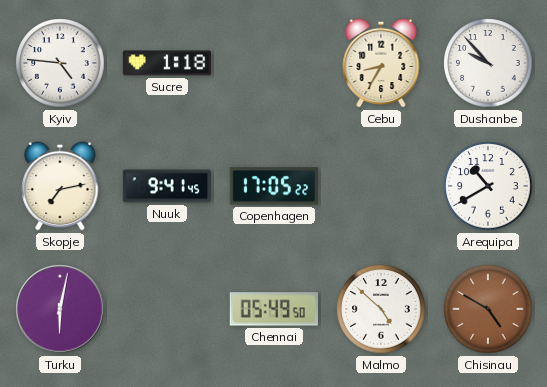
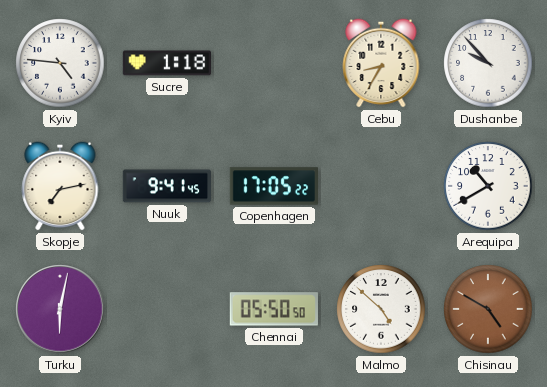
Chennai: 05:49 -> 05:50 (274, 309)
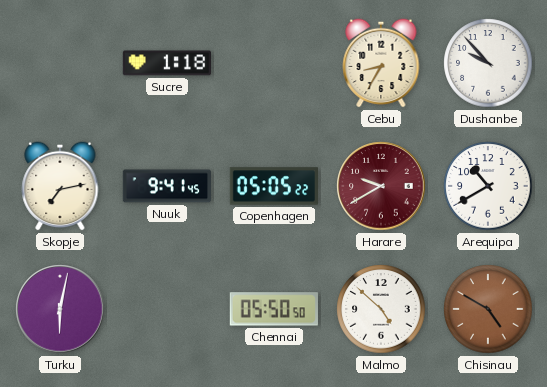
Kyiv: 4:46 -> none (60, 63)
Copenhagen: 17:05 -> 05:05 (273, 186)
Harare: none -> 9:40 (381, 186)
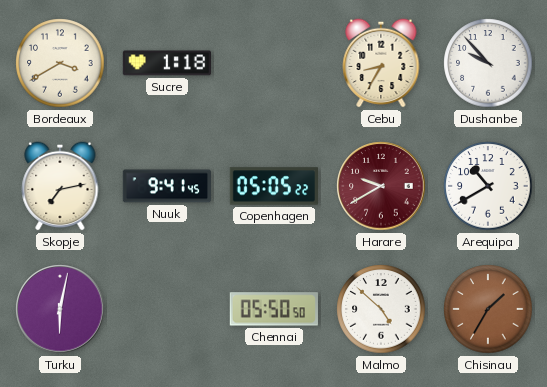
Bordeaux: none -> 3:40 (60, 63)
Chisinau: 4:50 -> 1:35 (488, 309)
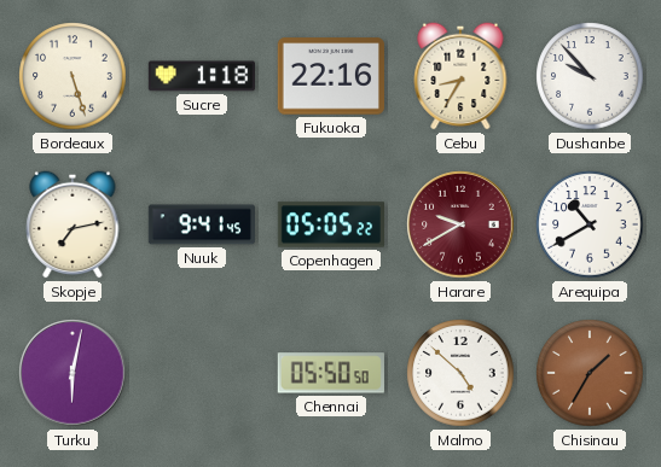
Bordeaux: 3:40 -> 5:27 (73, 76)
Fukuoka: none -> 22:16 (331, 76)
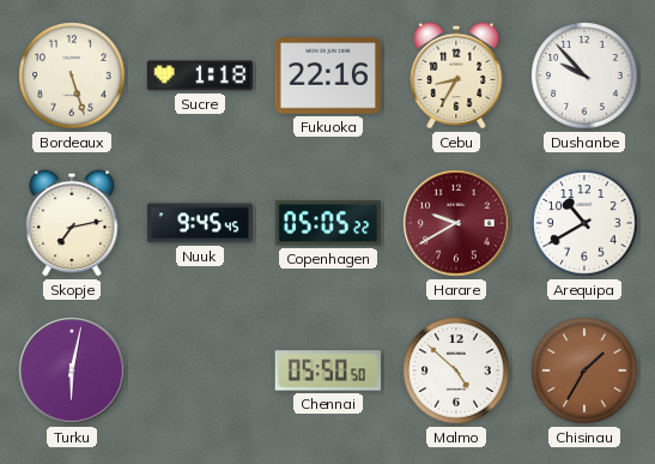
Nuuk: 9:41 -> 9:45 (199, 223)
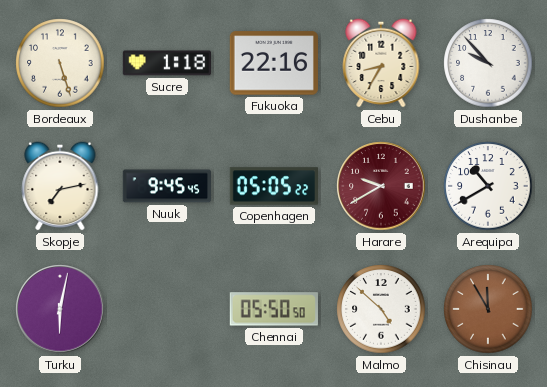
Chisinau: 1:35 -> 11:55 (488, 309)
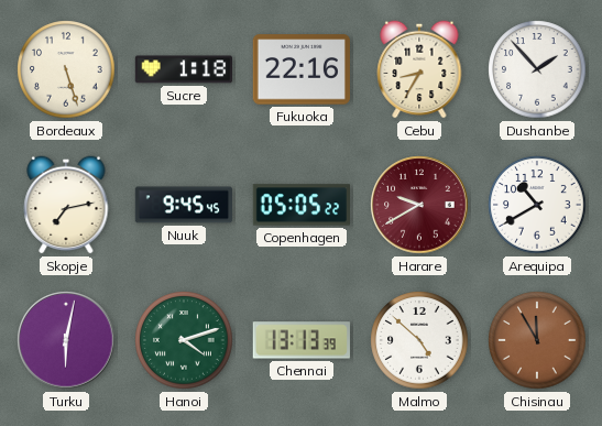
Dushanbe: 9:53 -> 1:53 (537, 69)
Hanoi: none -> 4:12 (184, 340)
Chennai: 05:50 -> 13:13 (302, 340)
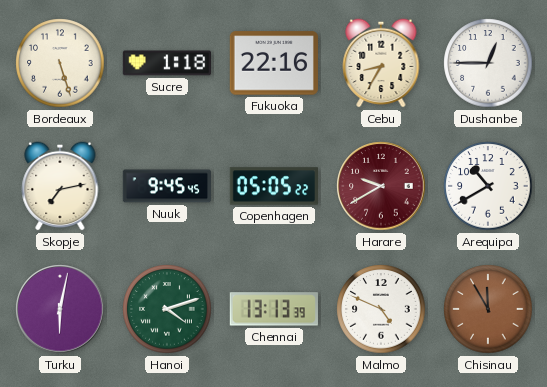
Dushanbe: 1:53 -> 12:45 (488, 63)
Malmo: 4:52 -> 4:49 (381, 309)
